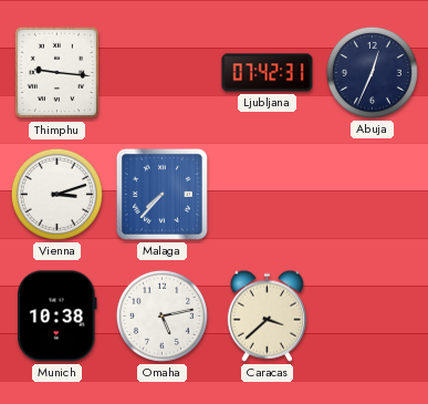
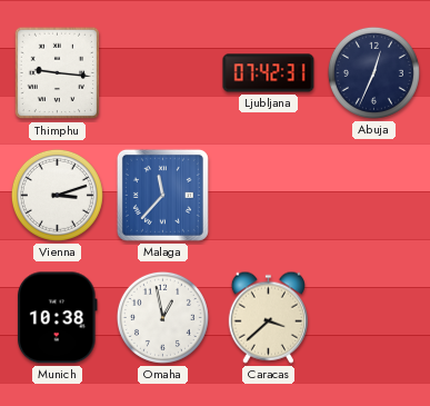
Malaga: 7:37 -> 11:37 (162, 195)
Omaha: 5:13 -> 12:58 (162, 317)
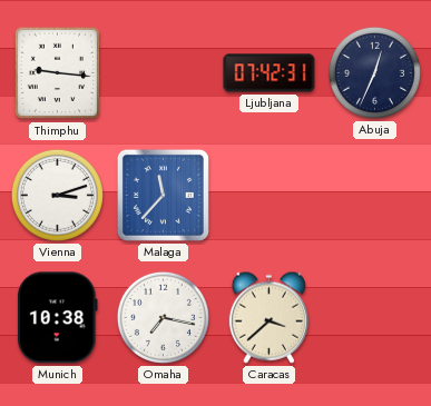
Omaha: 12:58 -> 7:17 (163, 317)
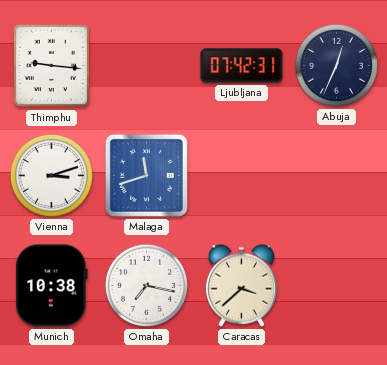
Malaga: 11:37 -> 11:42 (146, 175)
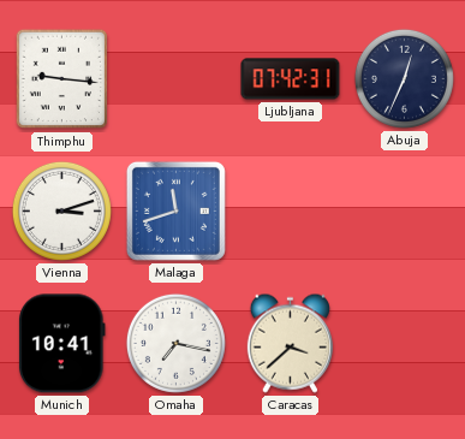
Munich: 10:38 -> 10:41 (61, 344)
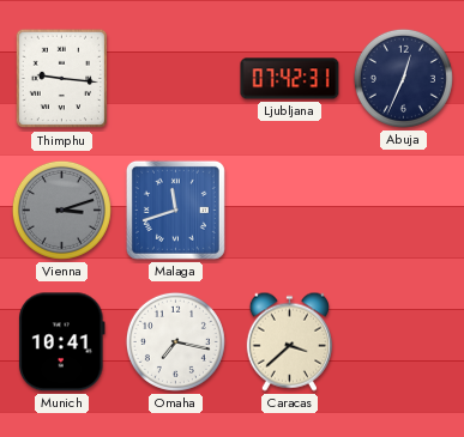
Vienna dial: white -> grey (61, 210)
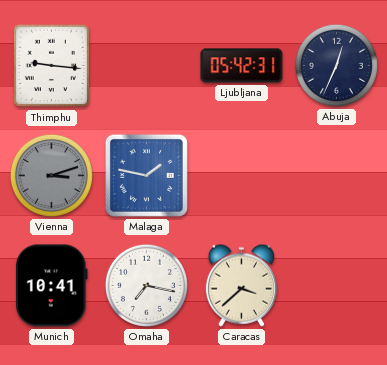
Ljubljana: 07:42 -> 05:42 (242, 66)
Malaga: 11:42 -> 1:47 (146, 175)
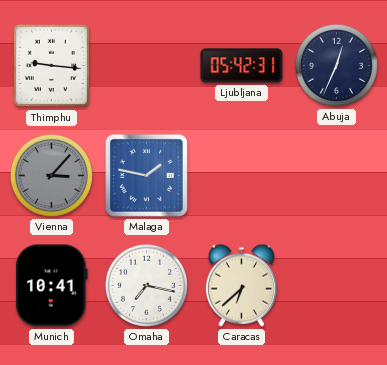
Vienna: 3:12 -> 3:07 (51, 175)
Caracas: 3:38 -> 6:38 (241, 285)
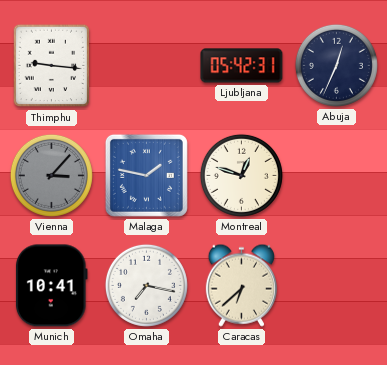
Montreal: none -> 12:48 (241, 175)
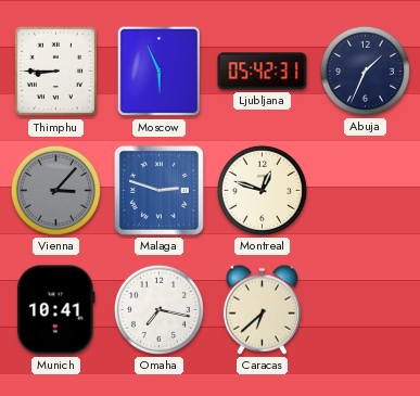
Thimphu: 9:16 -> 8:45 (56, 72)
Moscow: none -> 5:56 (160, 72)
Abuja: 12:34 -> 1:34 (365, 71)
Malaga: 1:47 -> 2:48 (158, 190)
